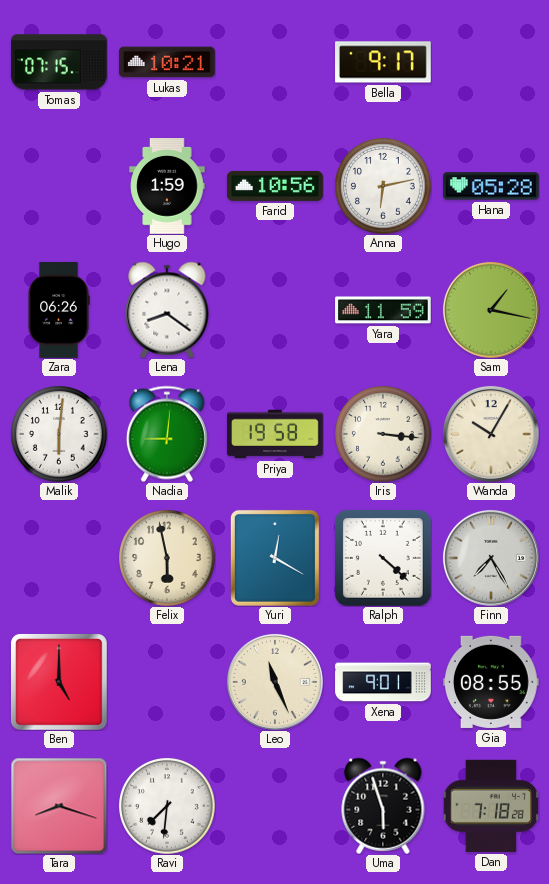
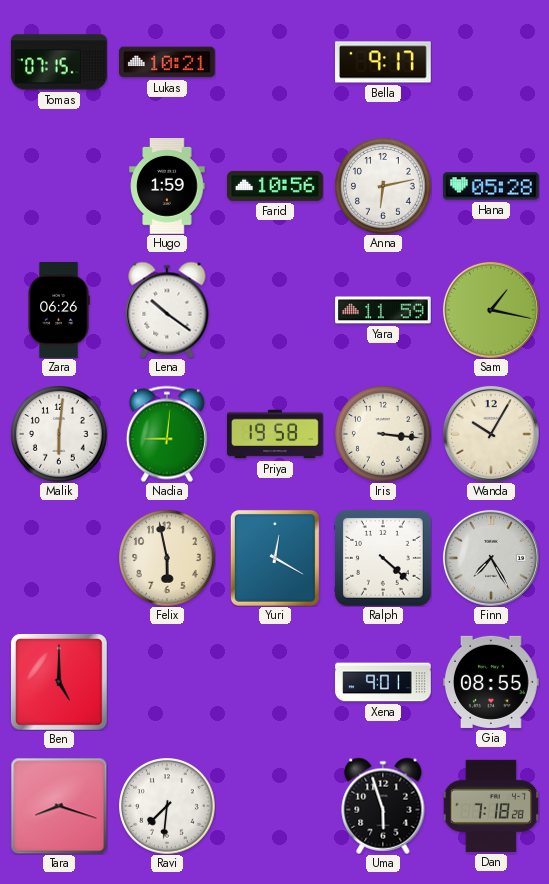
Lena: 8:21 -> 10:21 (167, 310)
Leo: 11:26 -> none (275, 682)
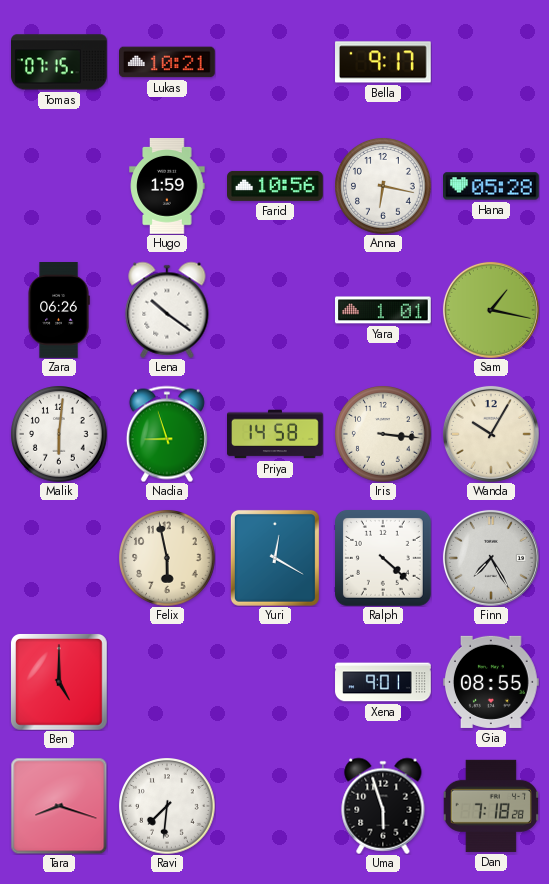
Anna: 6:13 -> 6:17 (383, 186)
Yara: 11:59 -> 1:01 (384, 310)
Nadia: 9:01 -> 8:57 (167, 434)
Priya: 19:58 -> 14:58 (276, 434)
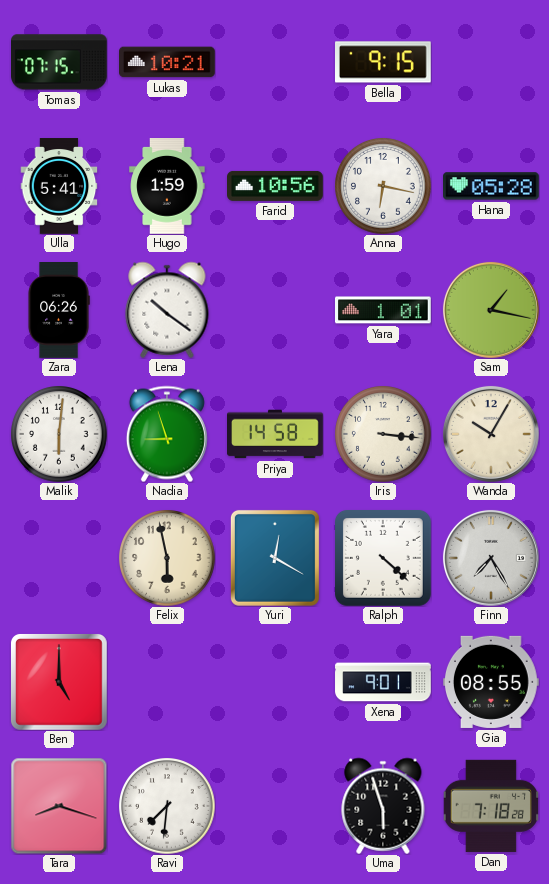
Bella: 9:17 -> 9:15 (384, 62)
Ulla: none -> 5:41 (59, 186)
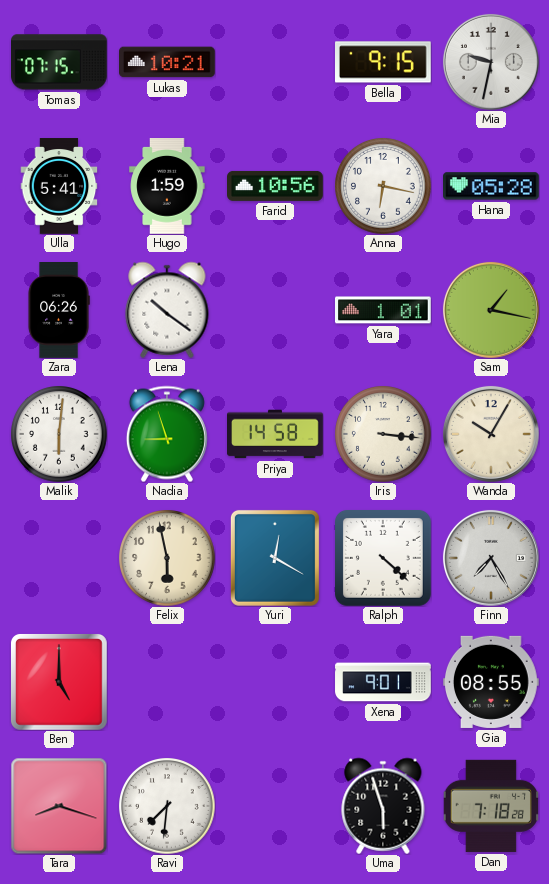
Mia: none -> 9:32 (491, 62)
